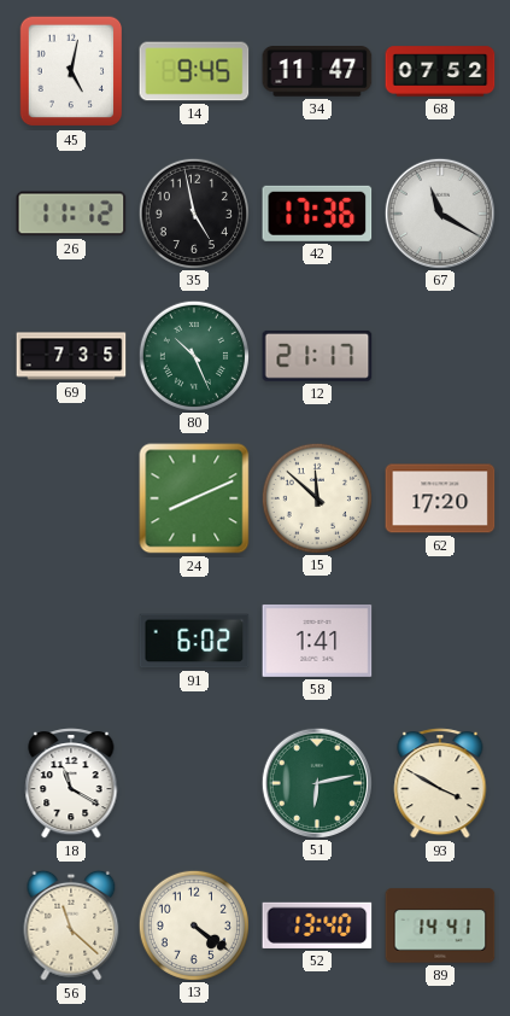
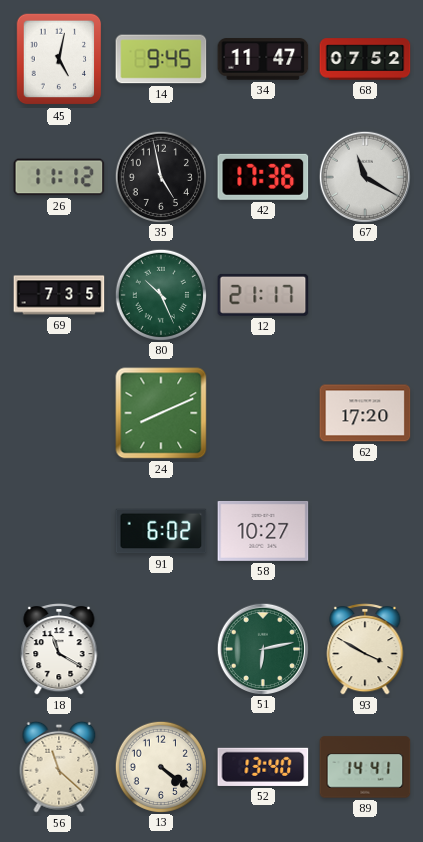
15: 11:52 -> none (316, 497)
58: 1:41 -> 10:27 (263, 531)
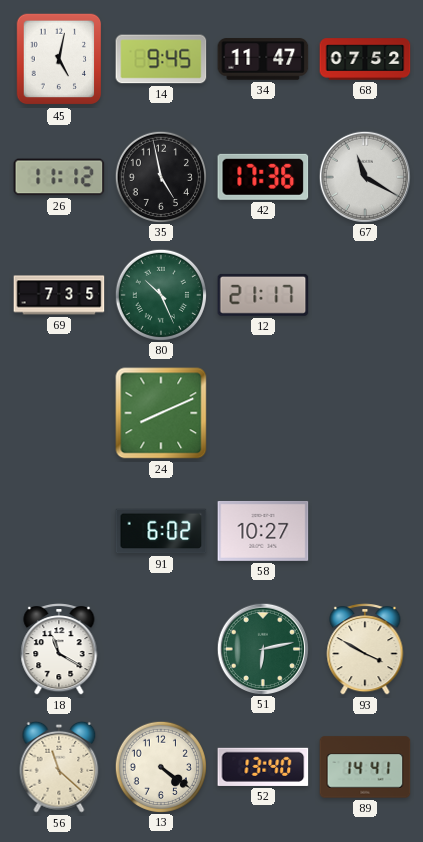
62: 17:20 -> none (365, 413)
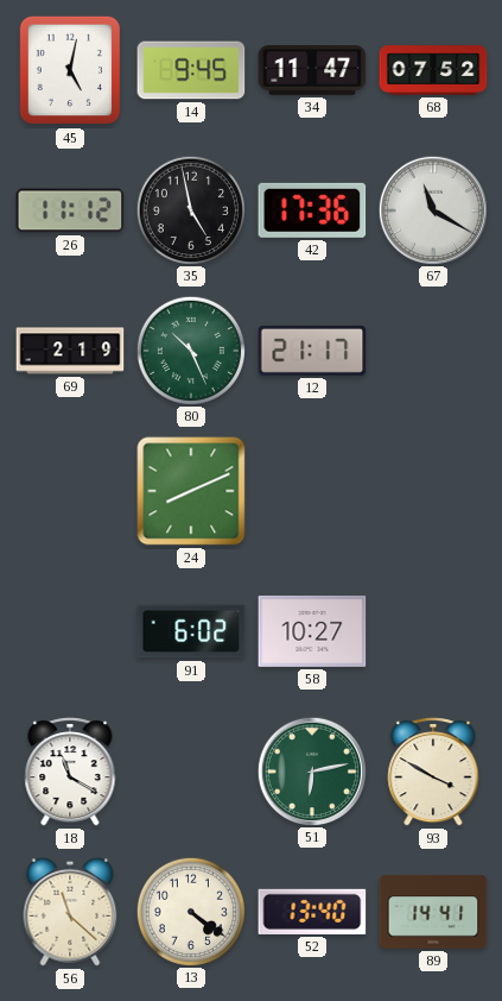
69: 7:35 -> 2:19 (70, 351)
